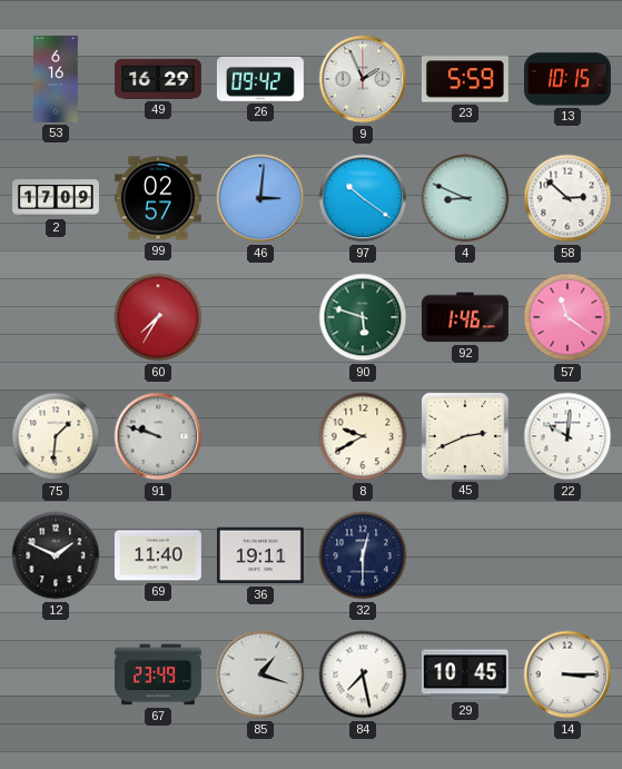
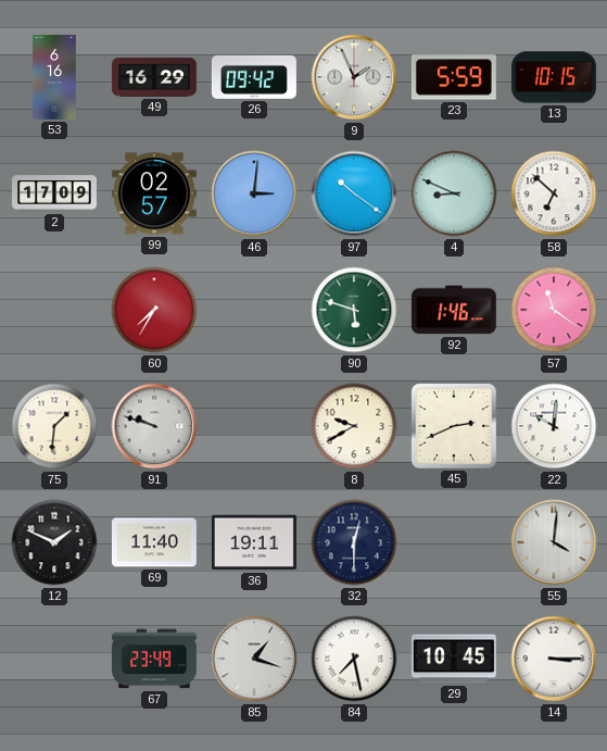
58: 2:52 -> 6:52 (554, 193)
55: none -> 4:01 (554, 542)
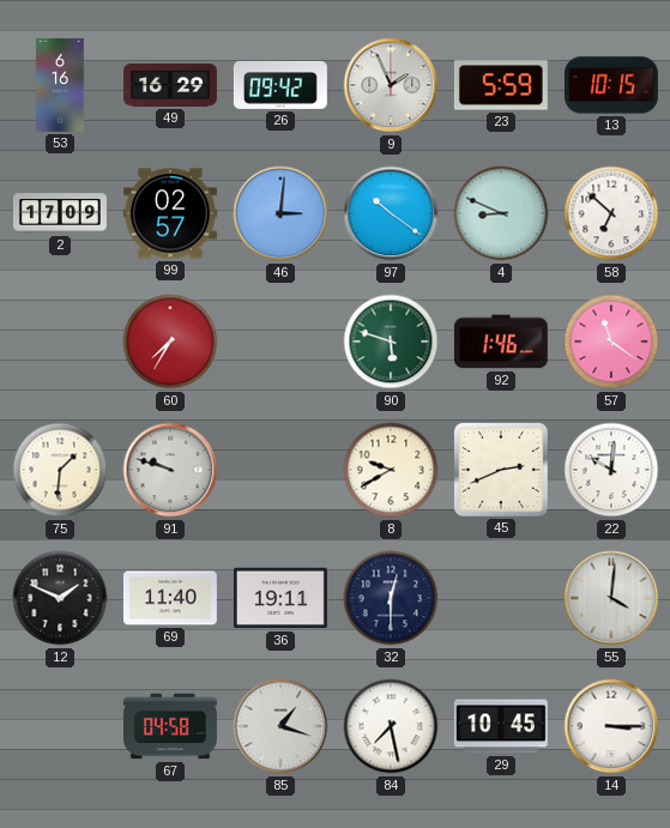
67: 23:49 -> 04:58 (170, 726)
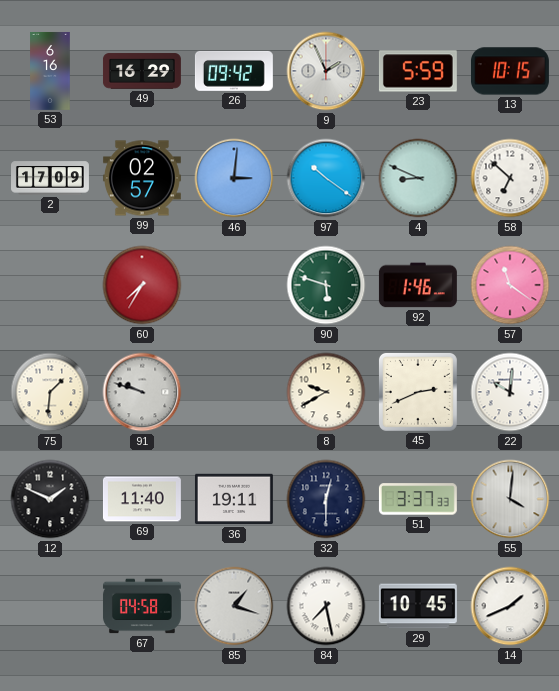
51: none -> 3:37 (418, 499)
14: 3:15 -> 1:41 (510, 606)
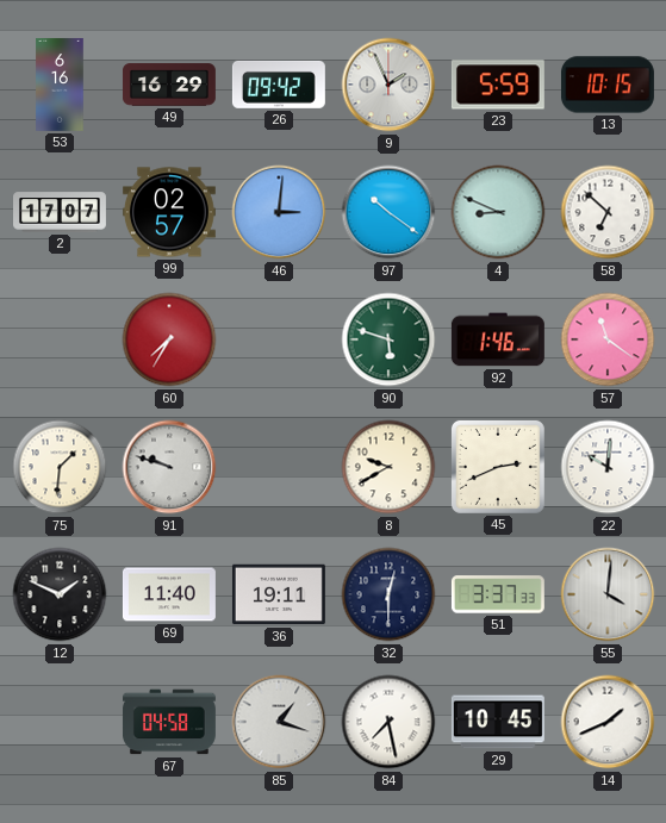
2: 17:09 -> 17:07 (61, 212)
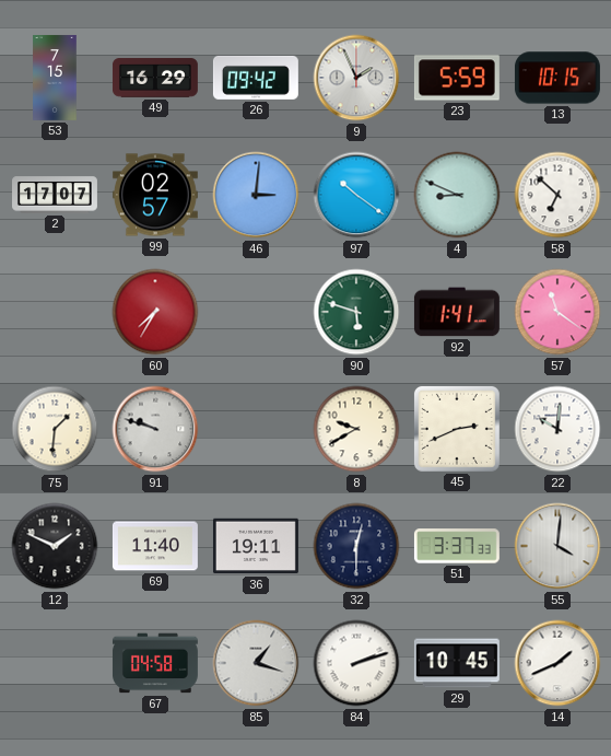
53: 6:16 -> 7:15 (55, 78)
92: 1:46 -> 1:41 (457, 312)
84: 7:28 -> 2:12 (356, 663)
